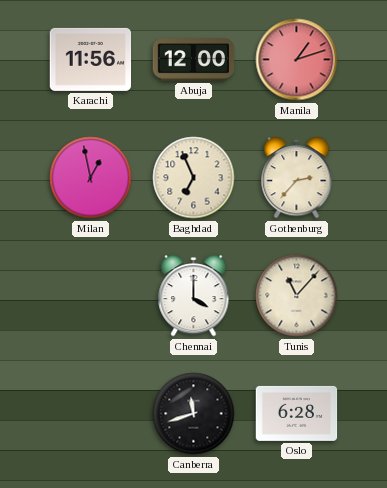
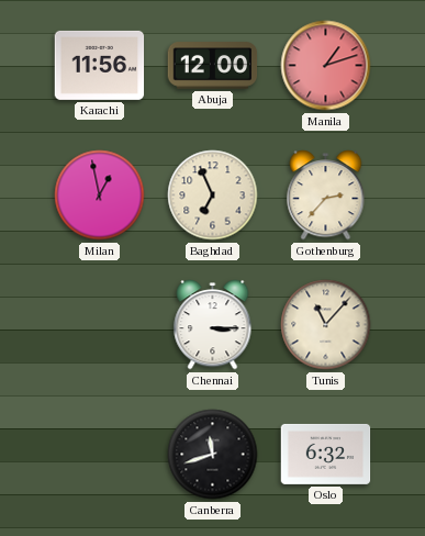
Chennai: 4:00 -> 3:15 (213, 325)
Oslo: 6:28 -> 6:32 (326, 454)
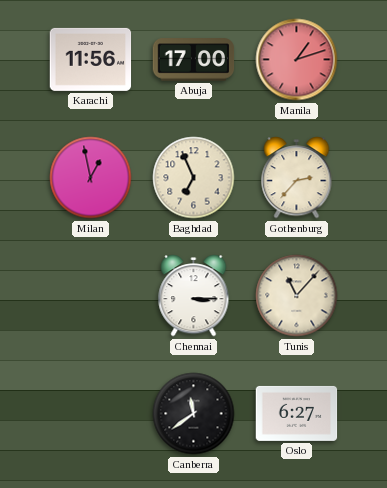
Abuja: 12:00 -> 17:00 (194, 60)
Canberra: 11:42 -> 11:39 (194, 414)
Oslo: 6:32 -> 6:27 (297, 413)
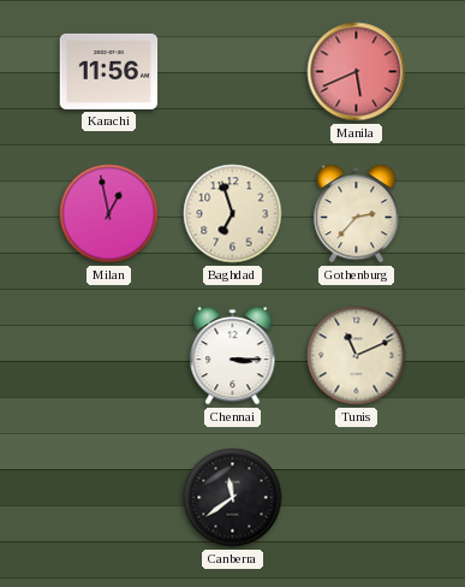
Abuja: 17:00 -> none (194, 60)
Manila: 1:12 -> 5:41 (357, 72)
Baghdad: 6:56 -> 6:57 (233, 214)
Tunis: 11:07 -> 11:11 (357, 356)
Oslo: 6:27 -> none (297, 413)
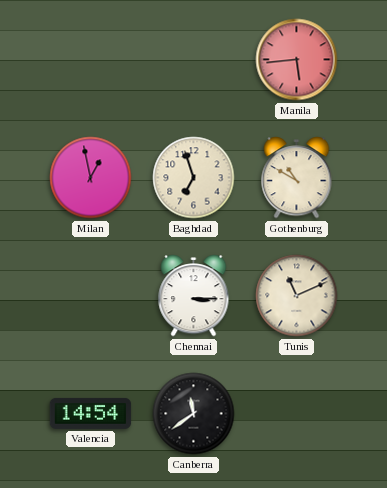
Karachi: 11:56 -> none (109, 71)
Manila: 5:41 -> 5:44 (297, 60)
Gothenburg: 2:37 -> 10:50 (297, 178)
Valencia: none -> 14:54 (91, 413)
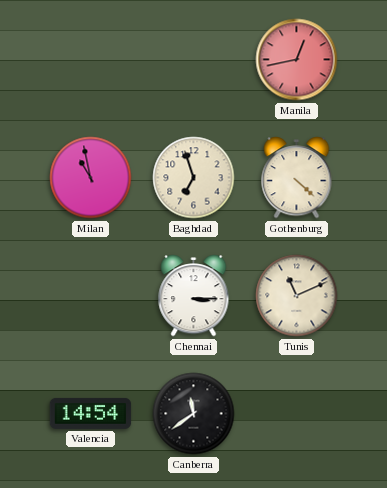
Manila: 5:44 -> 12:43 (297, 60)
Milan: 12:58 -> 10:58 (91, 178)
Gothenburg: 10:50 -> 4:22 (297, 178)
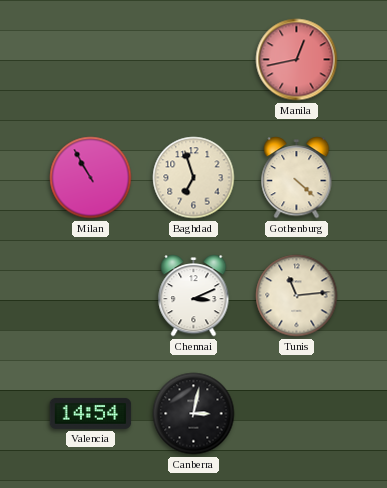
Milan: 10:58 -> 10:55 (91, 178)
Chennai: 3:15 -> 3:11 (194, 296)
Tunis: 11:11 -> 11:14 (297, 296)
Canberra: 11:39 -> 3:02 (194, 414)
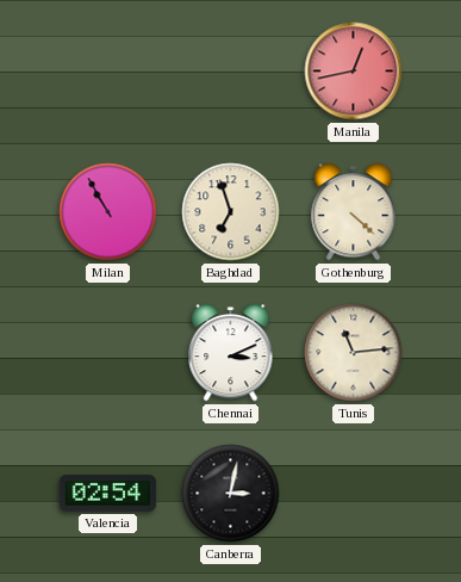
Valencia: 14:54 -> 02:54 (108, 493)
